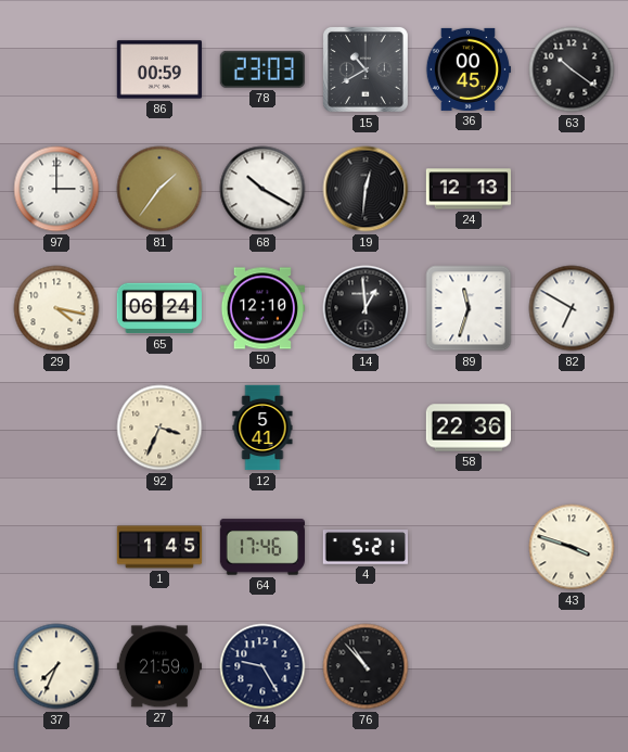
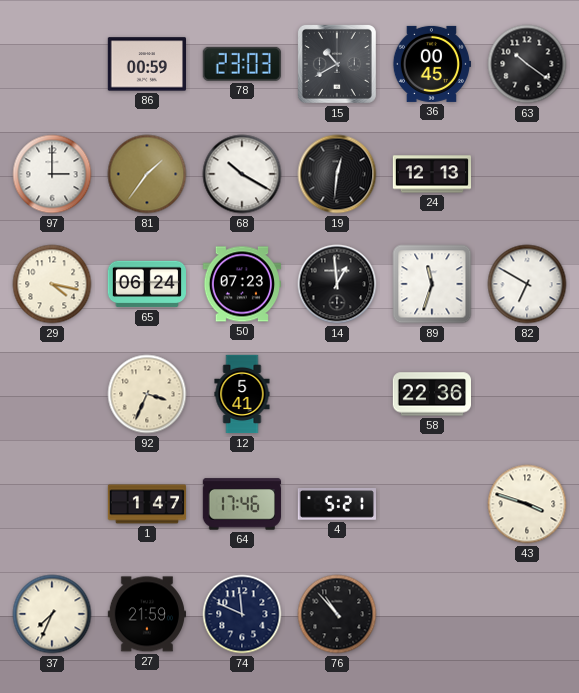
50: 12:10 -> 07:23 (241, 284)
1: 1:45 -> 1:47 (147, 504)
74: 9:25 -> 11:49 (242, 614)
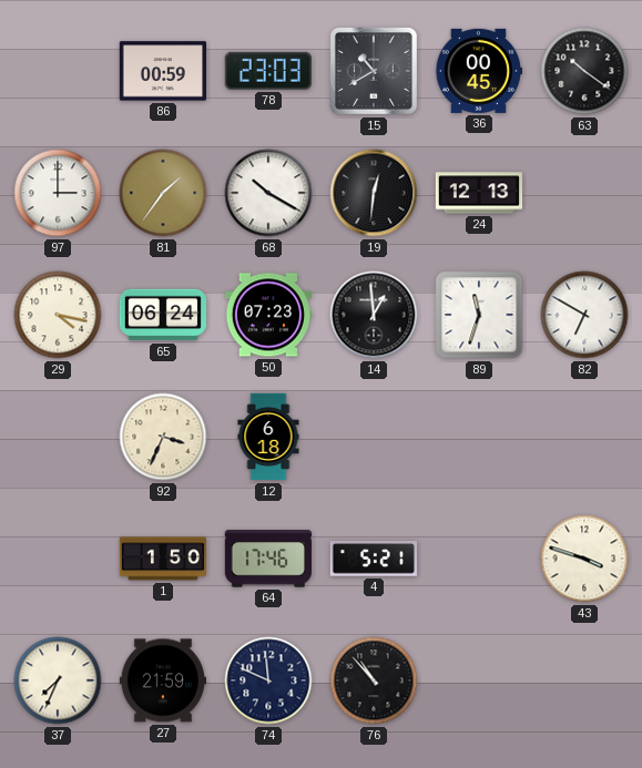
12: 5:41 -> 6:18 (268, 437)
58: 22:36 -> none (431, 394)
1: 1:47 -> 1:50 (163, 559)
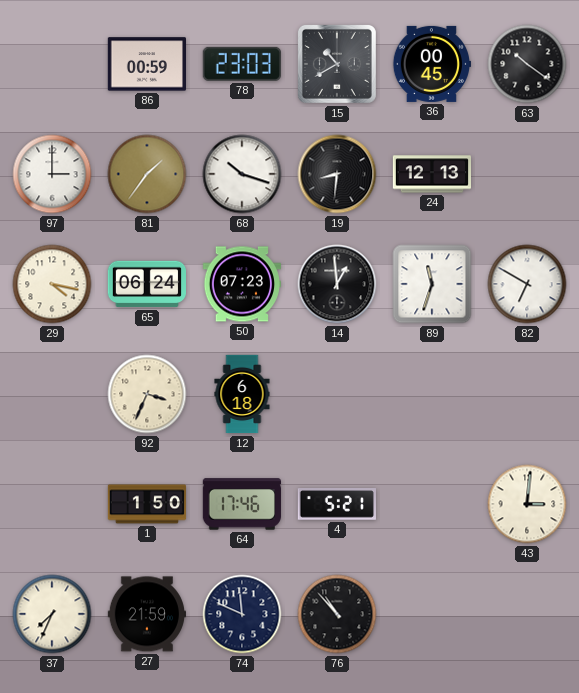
68: 10:20 -> 10:18 (242, 174)
19: 12:31 -> 8:31 (337, 174)
43: 3:48 -> 3:01 (527, 504)
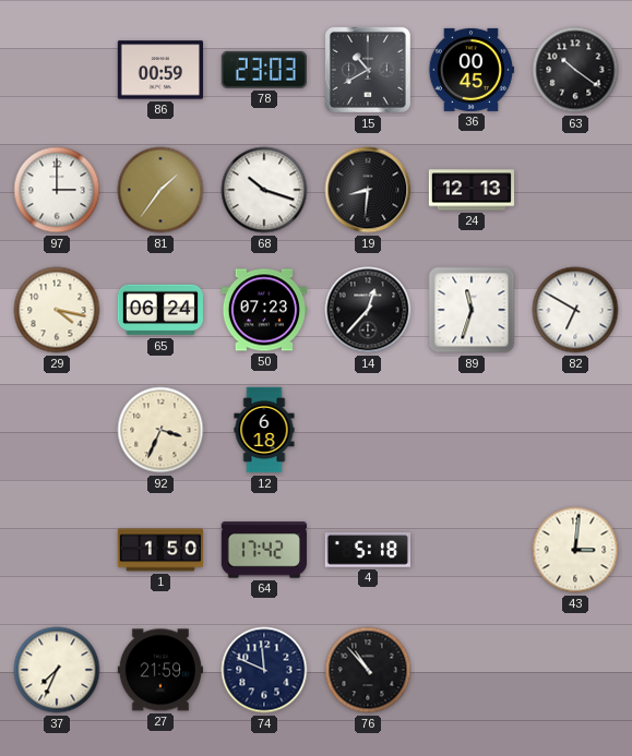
14: 12:59 -> 12:37 (368, 310)
64: 17:46 -> 17:42 (264, 550)
4: 5:21 -> 5:18 (367, 550)
